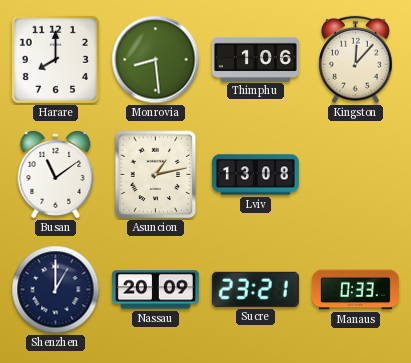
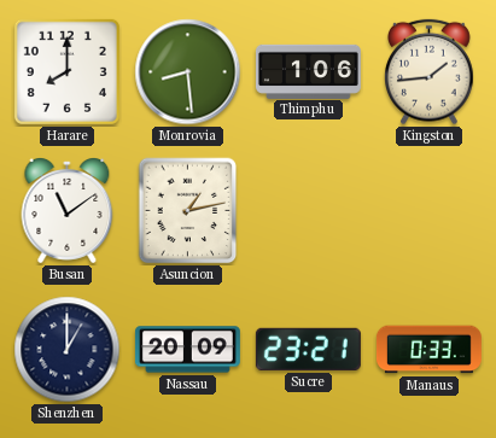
Kingston: 12:07 -> 1:44 (430, 72)
Lviv: 13:08 -> none (255, 175)
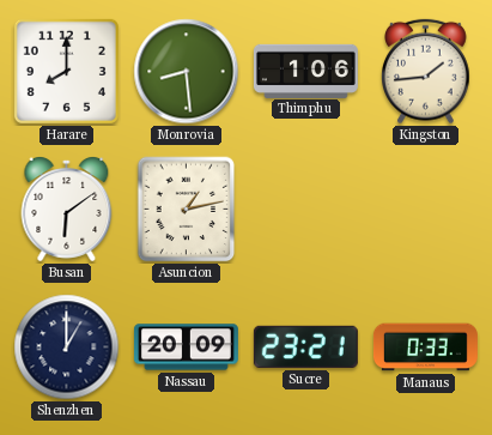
Busan: 11:09 -> 6:09 (67, 209)
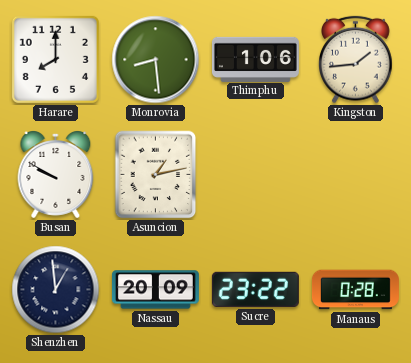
Busan: 6:09 -> 9:50 (56, 174)
Shenzhen: 1:00 -> 12:59 (56, 290)
Sucre: 23:21 -> 23:22 (255, 289)
Manaus: 0:33 -> 0:28 (355, 290)
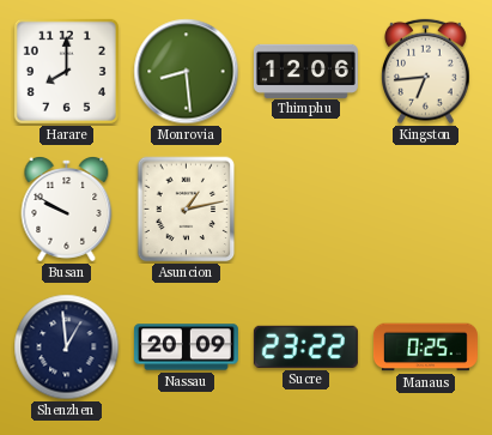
Thimphu: 1:06 -> 12:06 (305, 71)
Kingston: 1:44 -> 6:44 (426, 72)
Manaus: 0:28 -> 0:25 (425, 348)
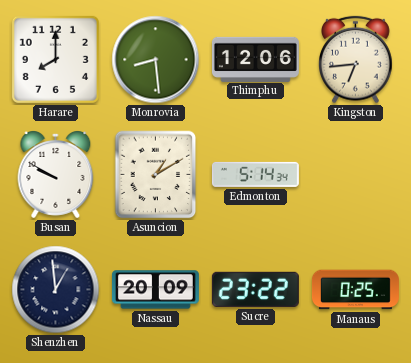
Asuncion: 1:13 -> 1:10 (156, 175)
Edmonton: none -> 5:14 (255, 174)
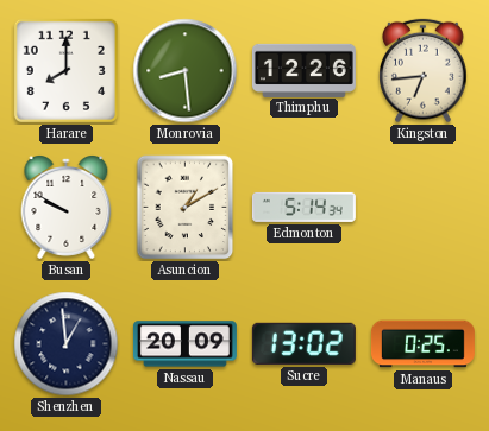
Thimphu: 12:06 -> 12:26 (303, 70)
Sucre: 23:22 -> 13:02 (303, 343)
